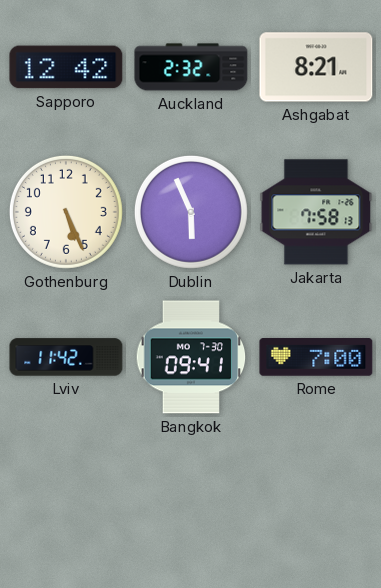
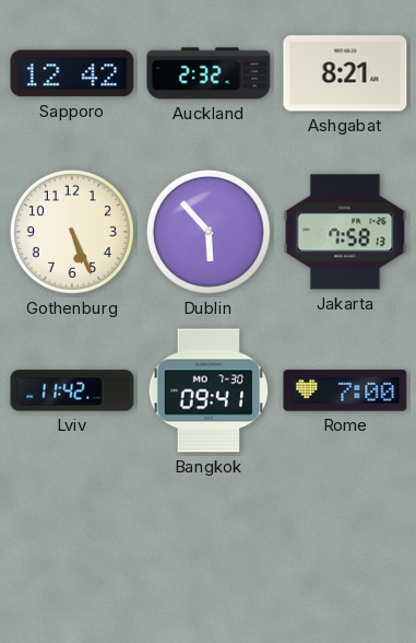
Dublin: 5:56 -> 5:53 (209, 232)
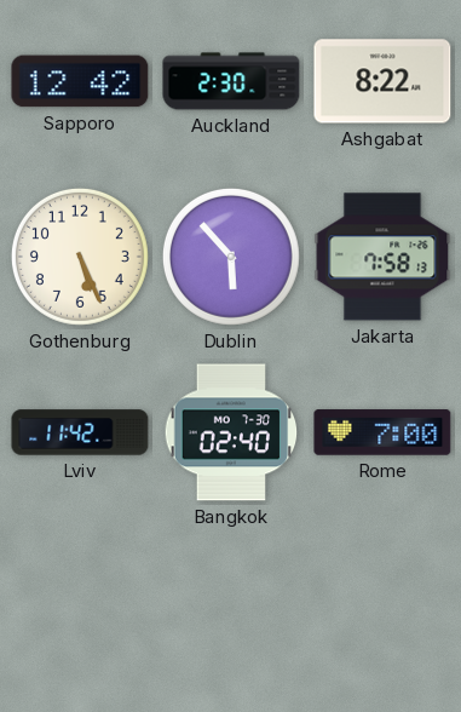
Auckland: 2:32 -> 2:30 (231, 81)
Ashgabat: 8:21 -> 8:22 (382, 81)
Bangkok: 09:41 -> 02:40 (231, 432)
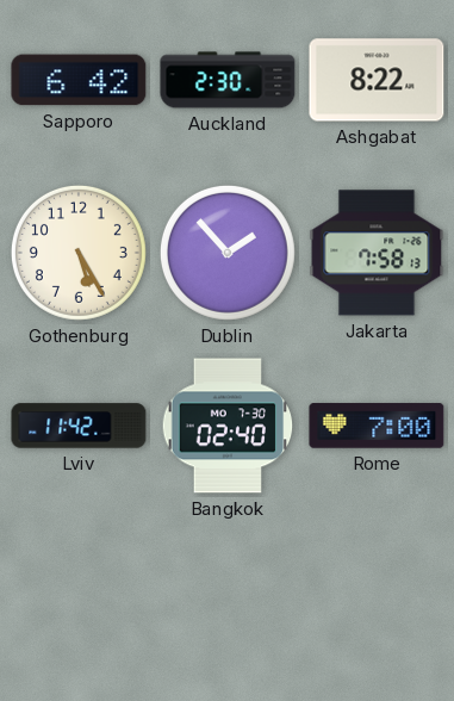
Sapporo: 12:42 -> 6:42 (79, 80)
Gothenburg: 5:26 -> 5:25 (79, 253)
Dublin: 5:53 -> 1:53 (228, 253)
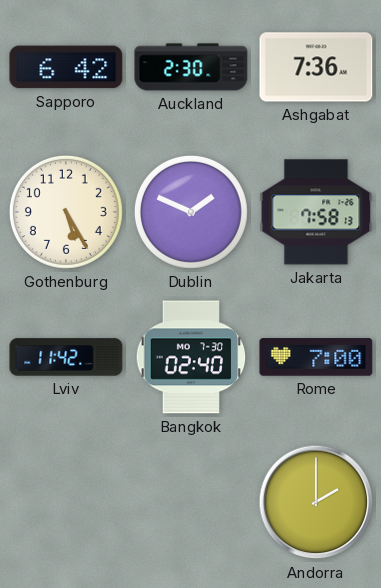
Ashgabat: 8:22 -> 7:36 (316, 67)
Dublin: 1:53 -> 1:49 (191, 212)
Andorra: none -> 2:00 (316, 502)
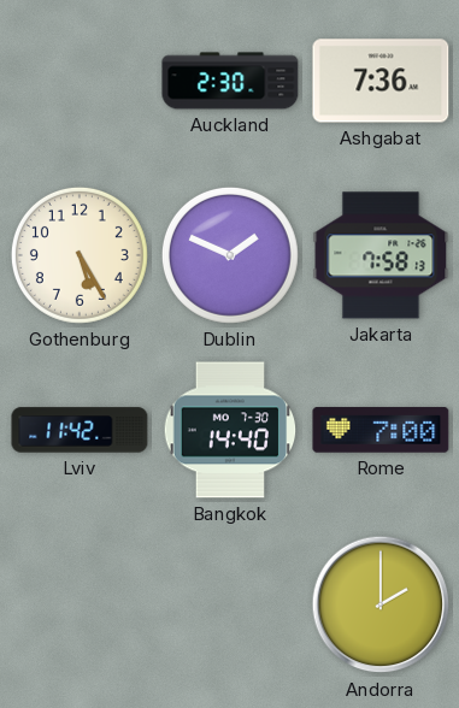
Sapporo: 6:42 -> none (66, 67)
Bangkok: 02:40 -> 14:40 (230, 430)
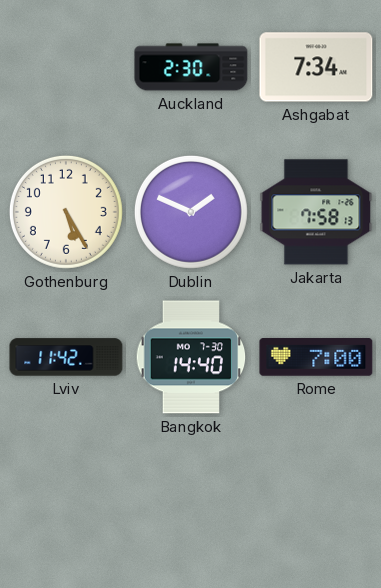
Ashgabat: 7:36 -> 7:34 (316, 67)
Andorra: 2:00 -> none (381, 604)
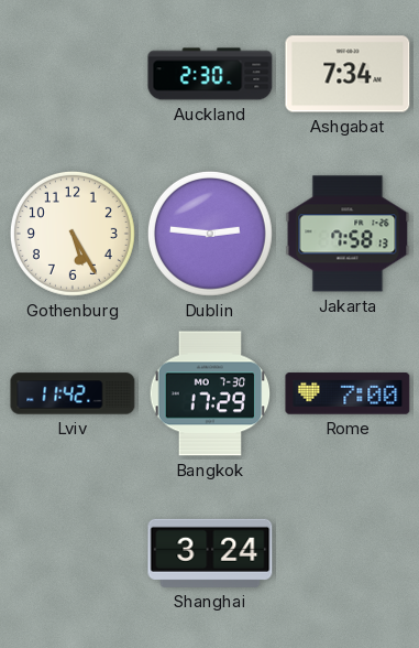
Dublin: 1:49 -> 2:46 (210, 234)
Bangkok: 14:40 -> 17:29 (210, 393)
Shanghai: none -> 3:24 (210, 553)
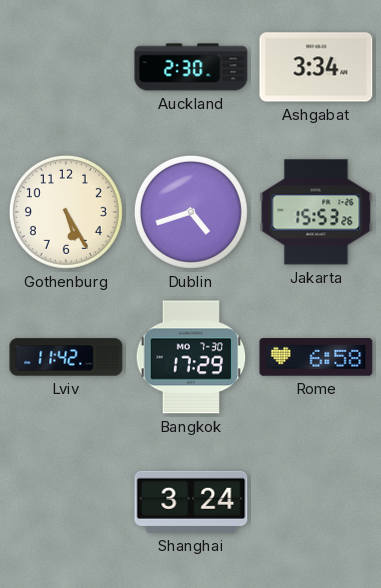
Ashgabat: 7:34 -> 3:34 (316, 67)
Dublin: 2:46 -> 4:42 (191, 212)
Jakarta: 7:58 -> 15:53 (316, 212)
Rome: 7:00 -> 6:58 (316, 357)
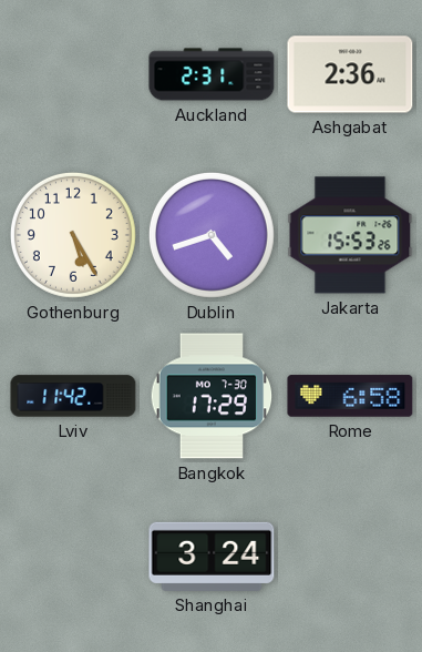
Auckland: 2:30 -> 2:31 (212, 74)
Ashgabat: 3:34 -> 2:36 (350, 74)
